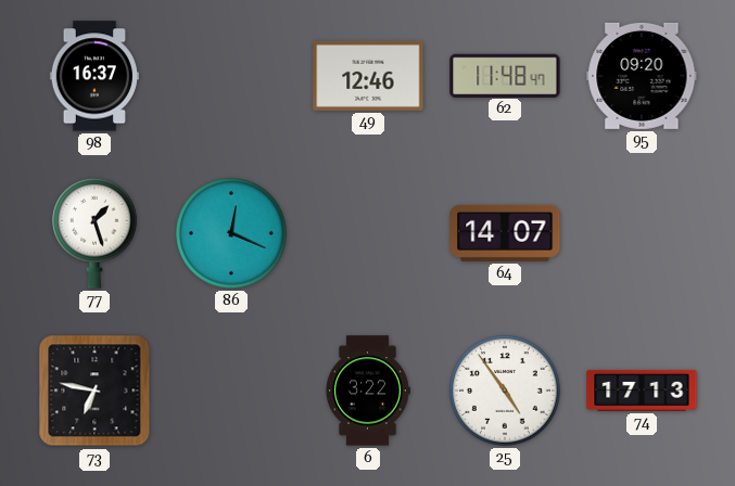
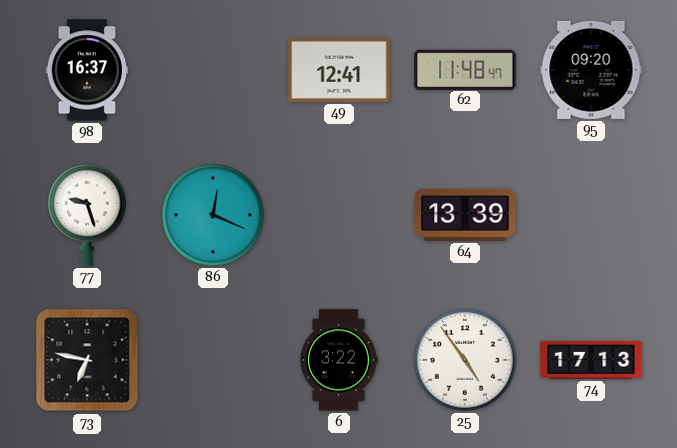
49: 12:46 -> 12:41 (339, 70)
77: 1:27 -> 9:27 (88, 215)
64: 14:07 -> 13:39 (465, 215)
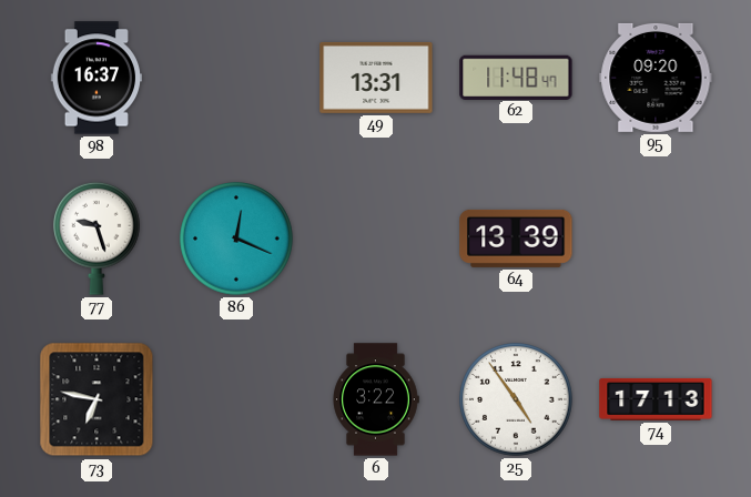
49: 12:41 -> 13:31 (376, 78)
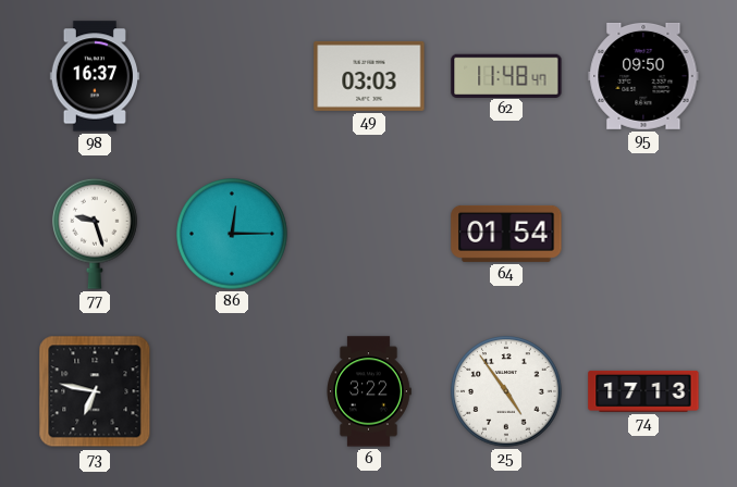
49: 13:31 -> 03:03 (369, 76)
95: 09:20 -> 09:50 (643, 76)
86: 12:19 -> 12:15 (232, 234)
64: 13:39 -> 01:54 (506, 234)
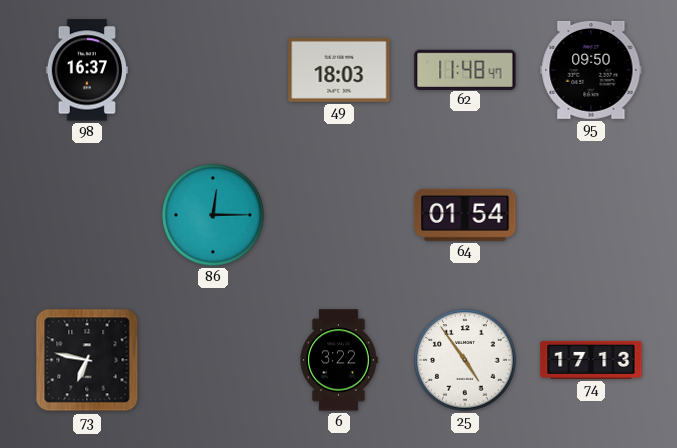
49: 03:03 -> 18:03 (339, 70)
77: 9:27 -> none (96, 234)
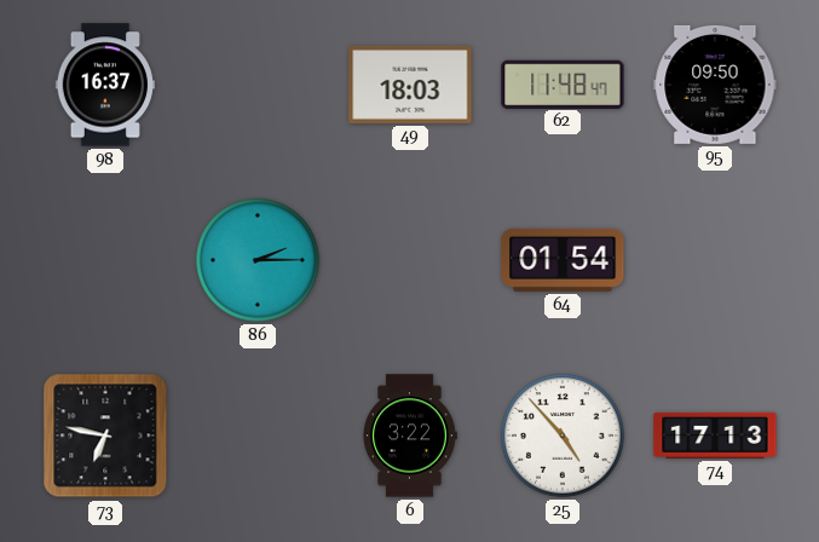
86: 12:15 -> 2:15 (258, 260)
25: 4:54 -> 4:53 (563, 436)
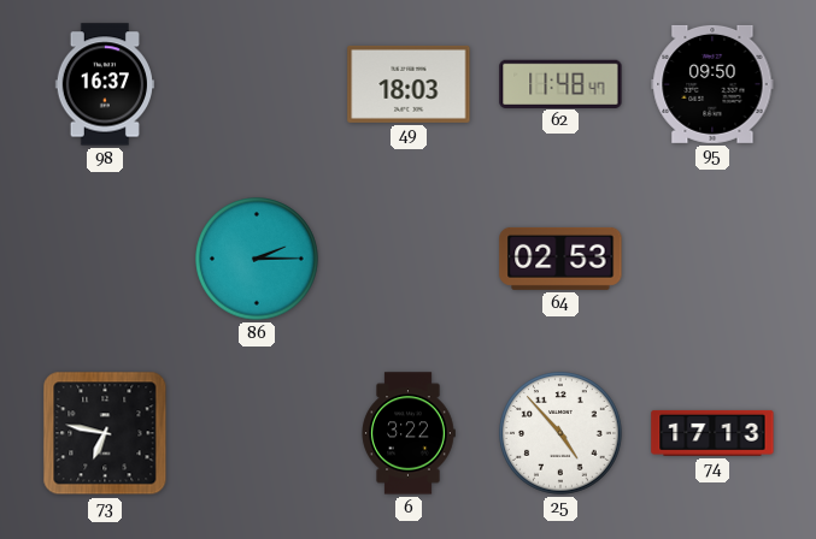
64: 01:54 -> 02:53 (560, 259)
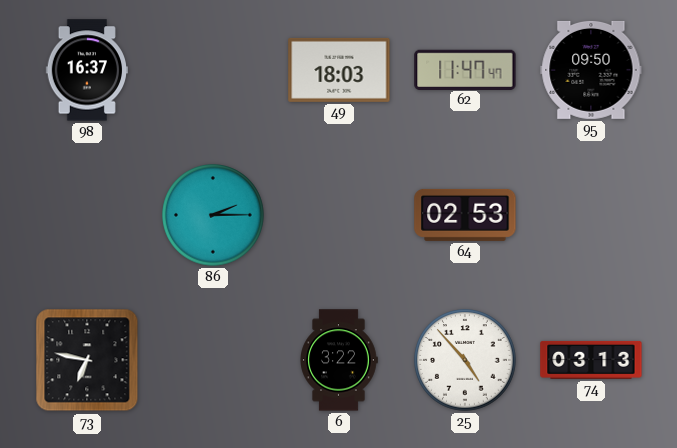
62: 11:48 -> 11:47 (465, 69)
74: 17:13 -> 03:13 (591, 360)
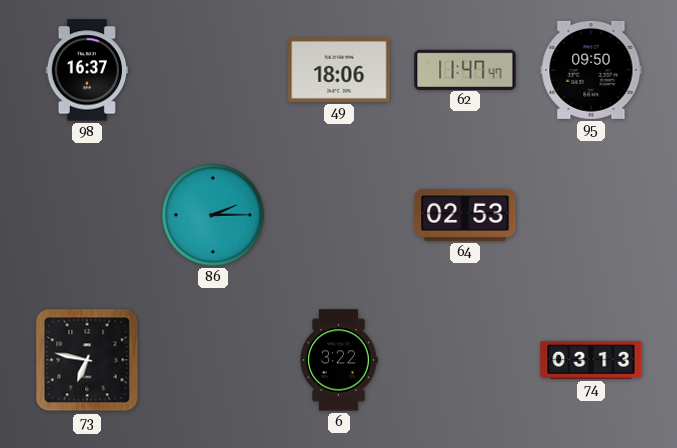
49: 18:03 -> 18:06 (339, 70)
25: 4:53 -> none (465, 360)
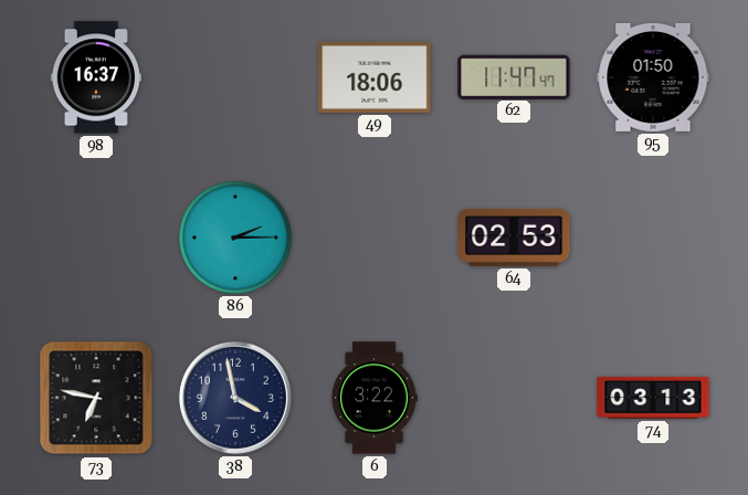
95: 09:50 -> 01:50 (653, 77)
38: none -> 3:58 (235, 398)
